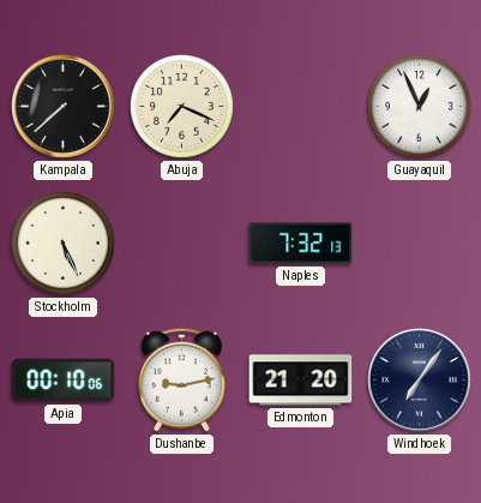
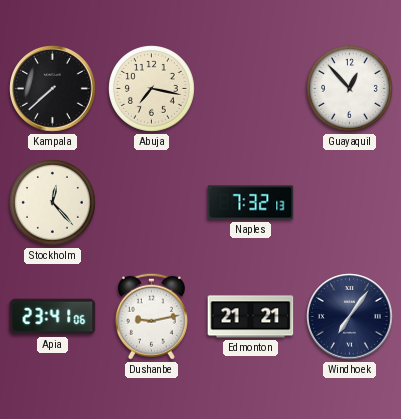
Abuja: 7:19 -> 7:17 (152, 89)
Guayaquil: 12:56 -> 12:53 (350, 89)
Stockholm: 5:26 -> 12:23 (53, 203)
Apia: 00:10 -> 23:41 (53, 317)
Edmonton: 21:20 -> 21:21 (251, 317)
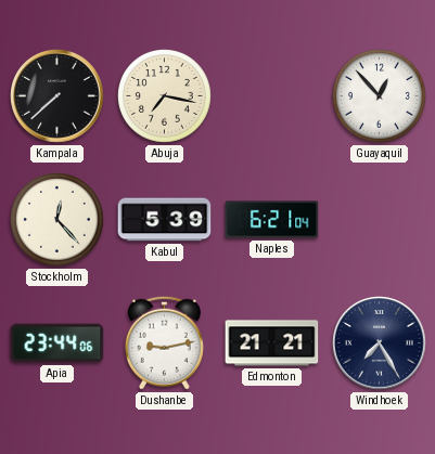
Kabul: none -> 5:39 (165, 220)
Naples: 7:32 -> 6:21 (272, 220)
Apia: 23:41 -> 23:44 (57, 343)
Windhoek: 7:06 -> 7:25 (380, 343)
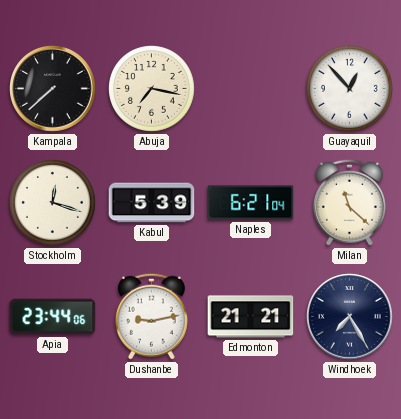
Stockholm: 12:23 -> 12:18 (53, 203)
Milan: none -> 11:22 (349, 202)
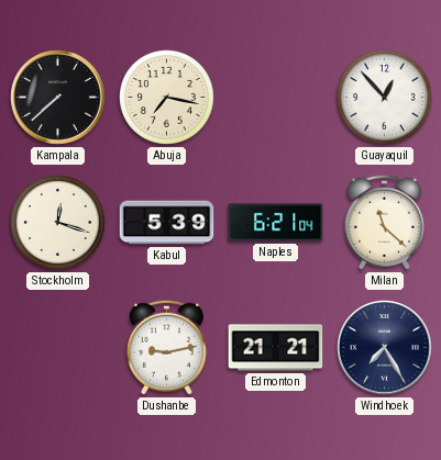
Apia: 23:44 -> none (53, 317)
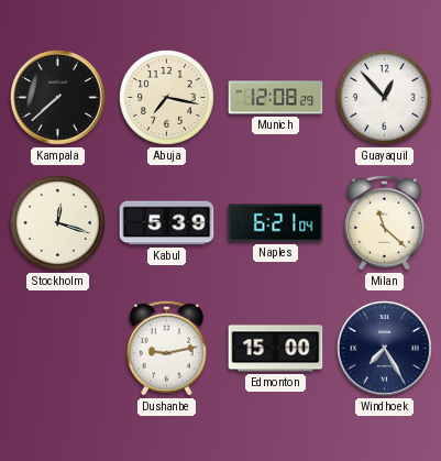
Munich: none -> 12:08 (276, 98)
Edmonton: 21:21 -> 15:00 (276, 349)
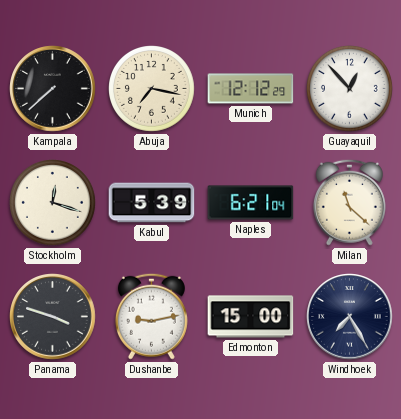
Munich: 12:08 -> 12:12 (251, 89)
Panama: none -> 3:48 (53, 317)
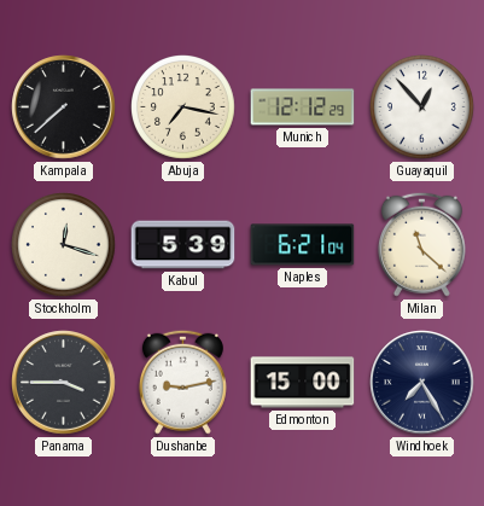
Panama: 3:48 -> 3:45 (64, 383)
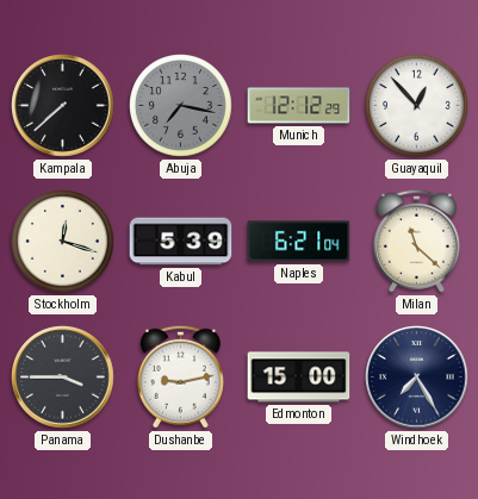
Abuja dial: cream -> grey (181, 106)
